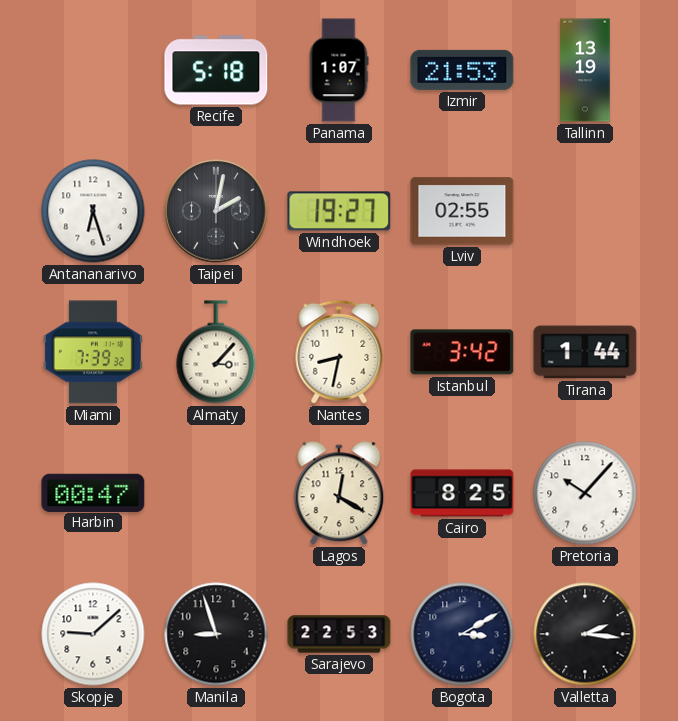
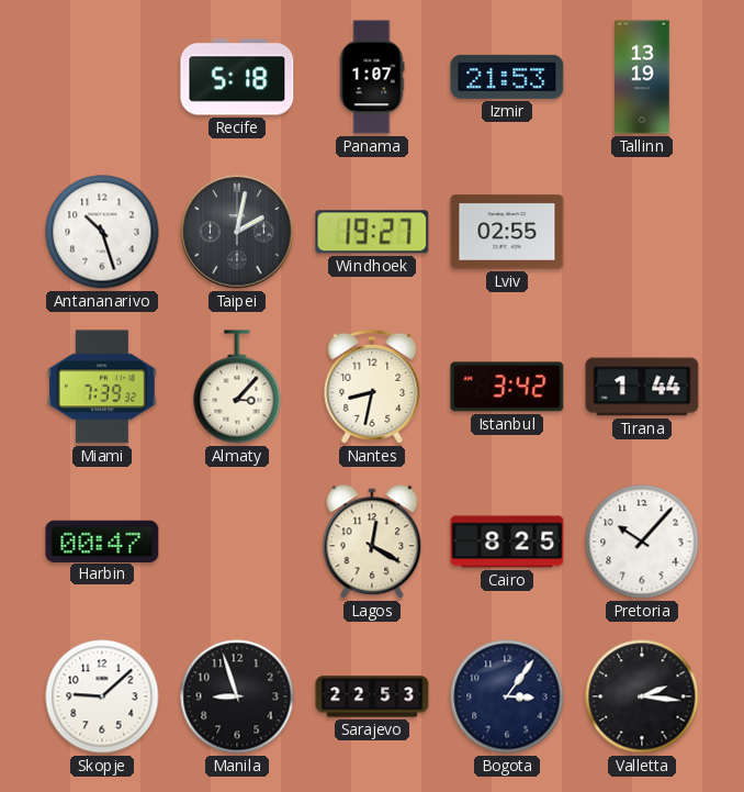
Antananarivo: 6:27 -> 10:27 (102, 232)
Bogota: 3:10 -> 3:06 (507, 696)
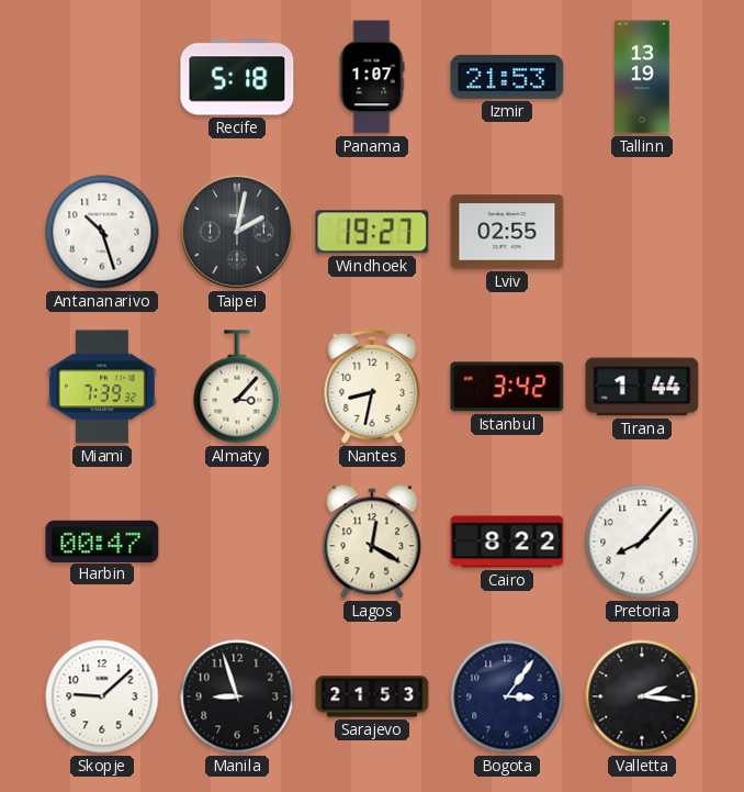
Cairo: 8:25 -> 8:22 (507, 542)
Pretoria: 10:07 -> 8:07 (642, 542)
Sarajevo: 22:53 -> 21:53 (372, 696)
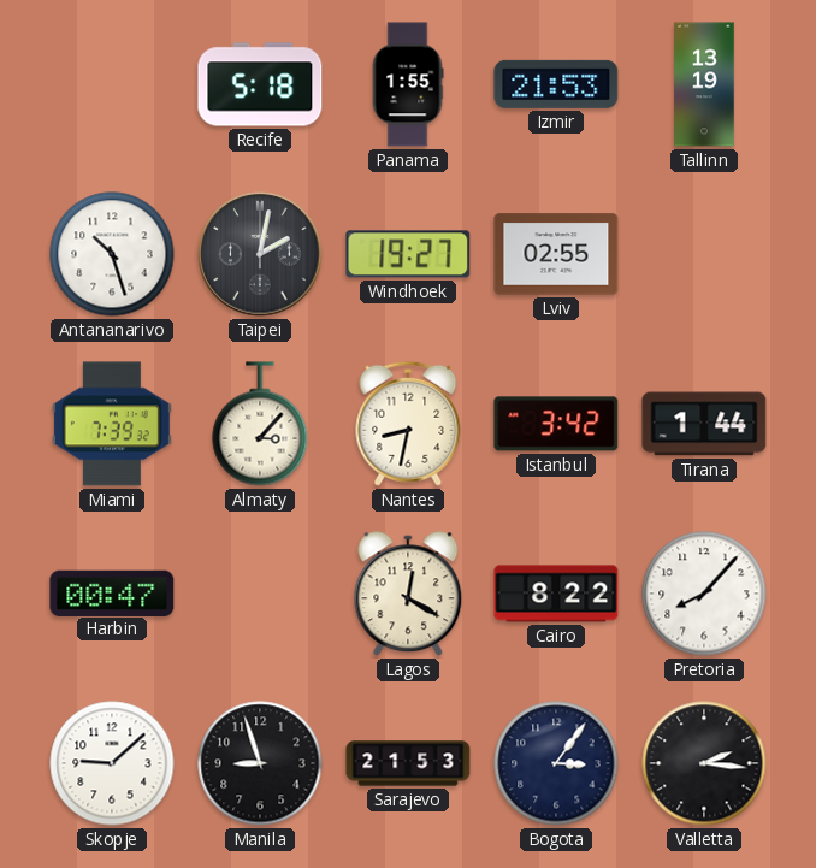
Panama: 1:07 -> 1:55 (408, 84)
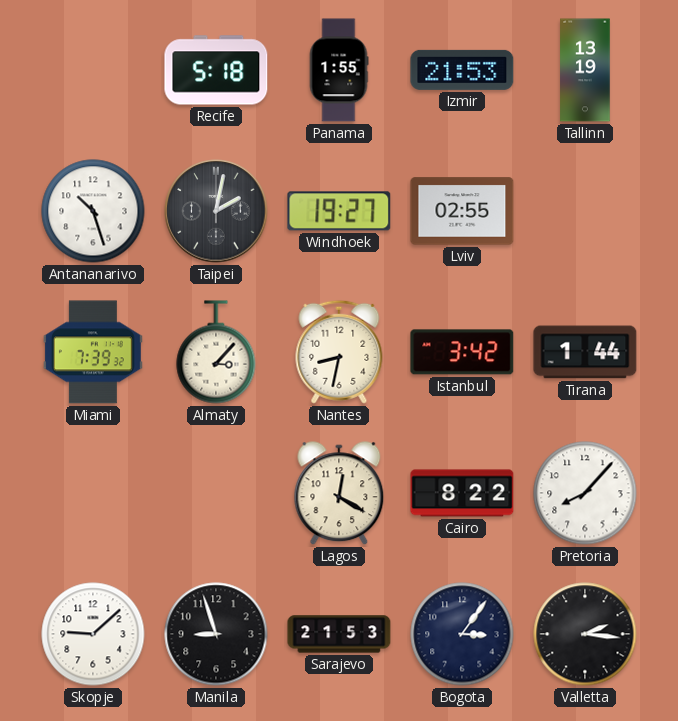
Harbin: 00:47 -> none (112, 592)
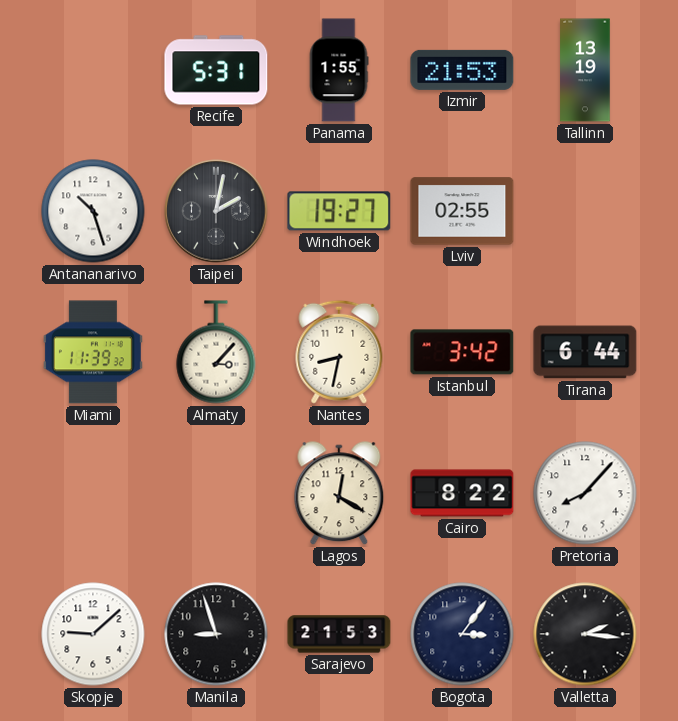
Recife: 5:18 -> 5:31 (216, 70)
Miami: 7:39 -> 11:39 (93, 352)
Tirana: 1:44 -> 6:44 (585, 352)
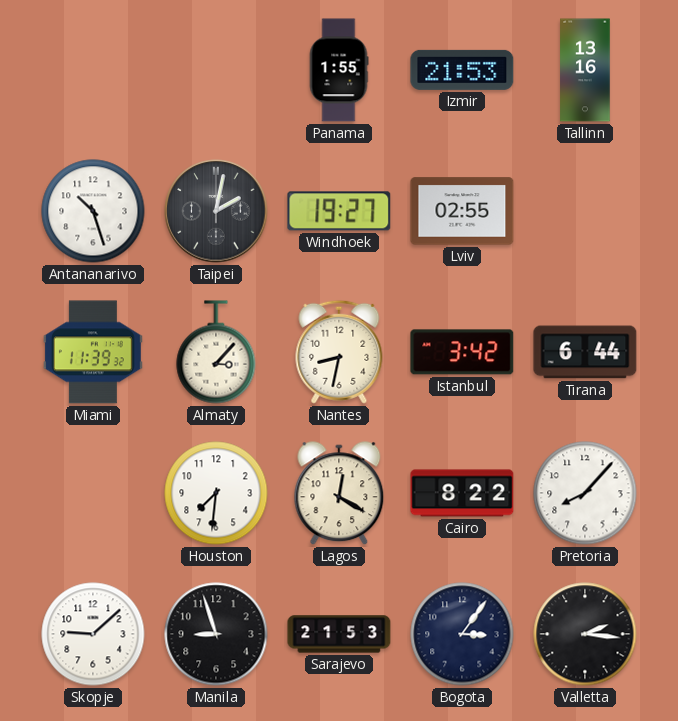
Recife: 5:31 -> none (216, 70)
Tallinn: 13:19 -> 13:16 (585, 70)
Houston: none -> 7:31 (216, 493)
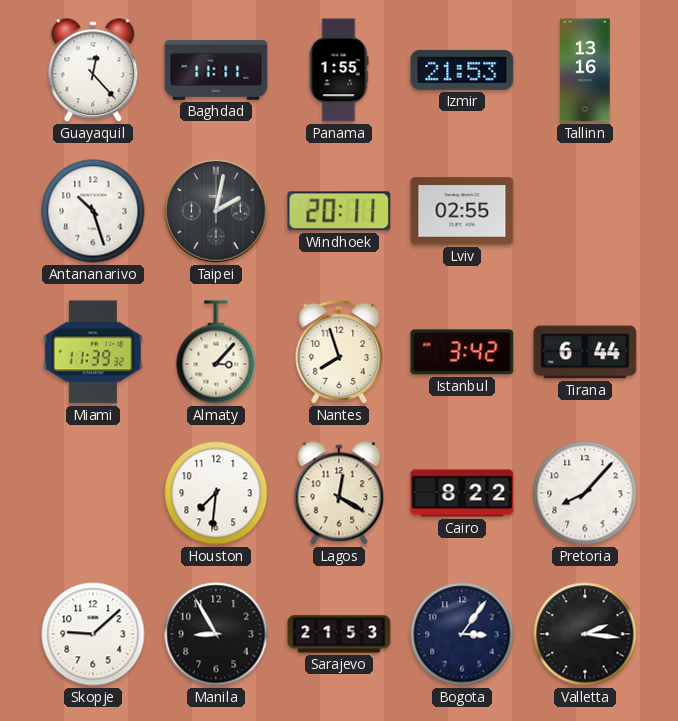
Guayaquil: none -> 12:23 (93, 71)
Baghdad: none -> 11:11 (216, 70)
Windhoek: 19:27 -> 20:11 (339, 211)
Nantes: 8:32 -> 7:57 (339, 352)
Manila: 8:57 -> 8:55 (216, 634)
